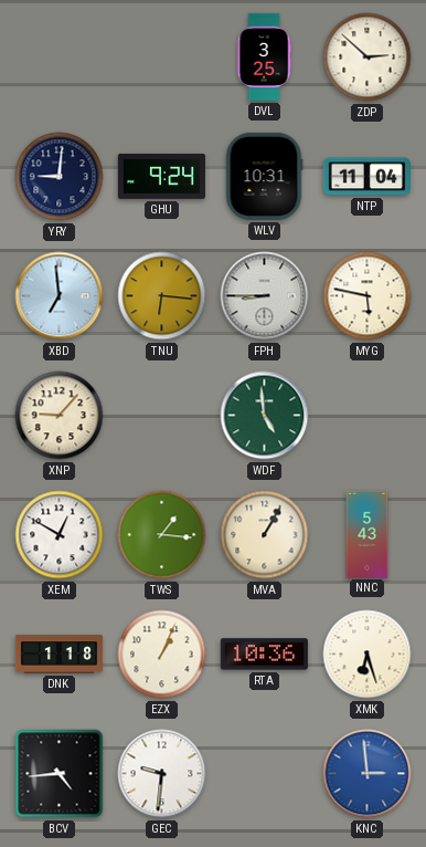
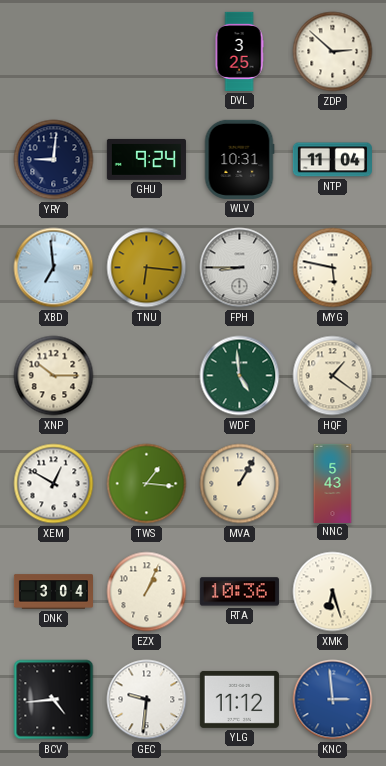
XNP: 9:07 -> 10:15 (54, 376)
HQF: none -> 1:21 (333, 376)
DNK: 1:18 -> 3:04 (53, 592)
YLG: none -> 11:12 (239, 699)
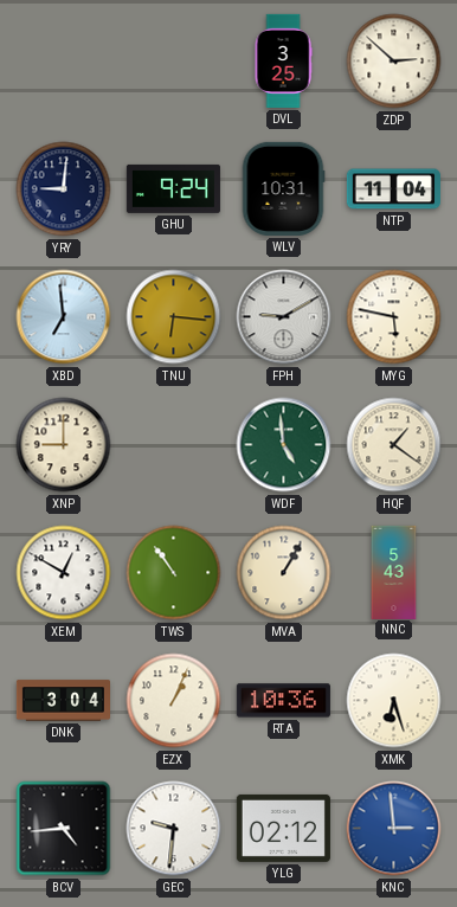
FPH: 8:45 -> 9:10 (284, 317)
XNP: 10:15 -> 9:00 (64, 445)
TWS: 1:16 -> 10:54 (174, 573)
YLG: 11:12 -> 02:12 (283, 828)
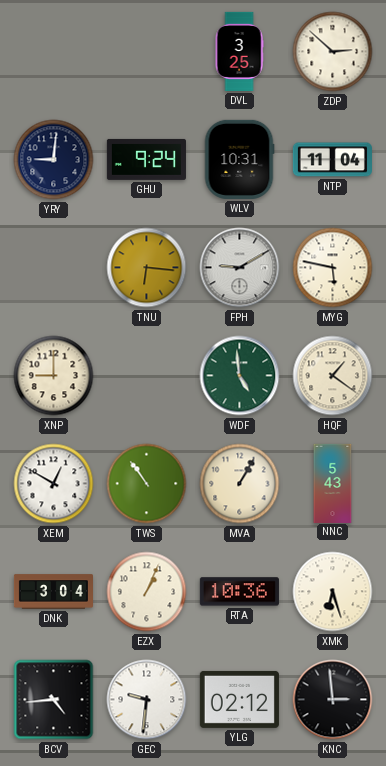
XBD: 6:59 -> none (64, 317)
KNC dial: blue -> black (333, 700)
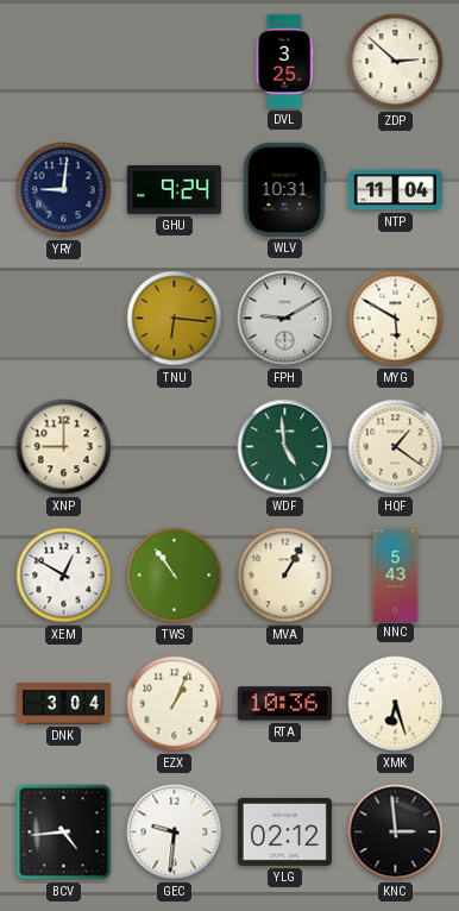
MYG: 5:47 -> 5:50 (396, 319)
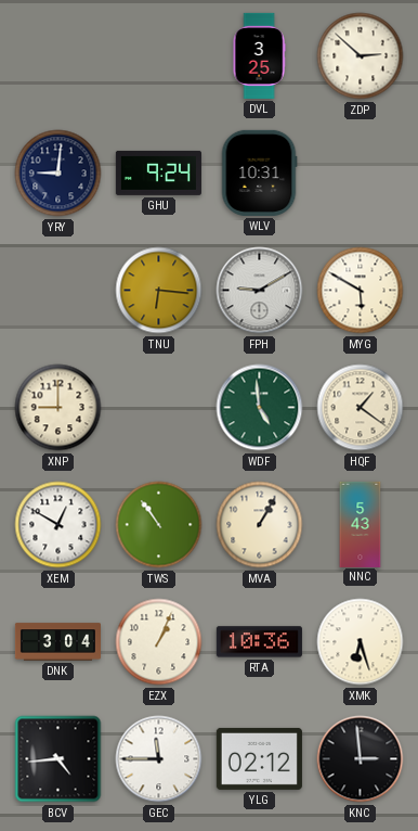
NTP: 11:04 -> none (395, 190)
GEC: 9:31 -> 11:45 (159, 759)
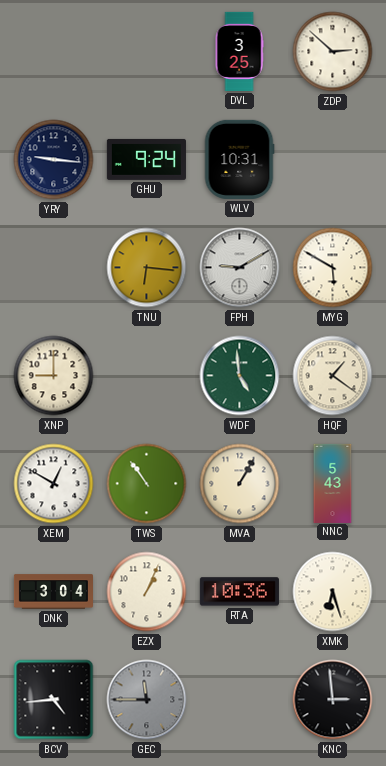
YRY: 9:01 -> 9:16 (54, 160)
GEC dial: white -> grey (147, 700)
YLG: 02:12 -> none (259, 758)
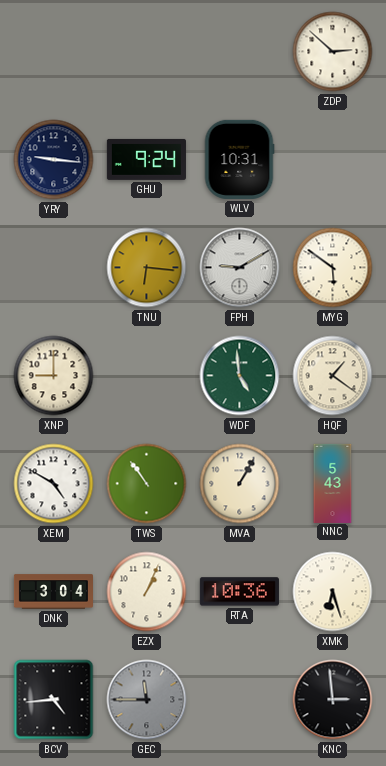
DVL: 3:25 -> none (239, 51)
MYG: 5:50 -> 5:51 (333, 268)
XEM: 12:50 -> 4:50 (54, 484)
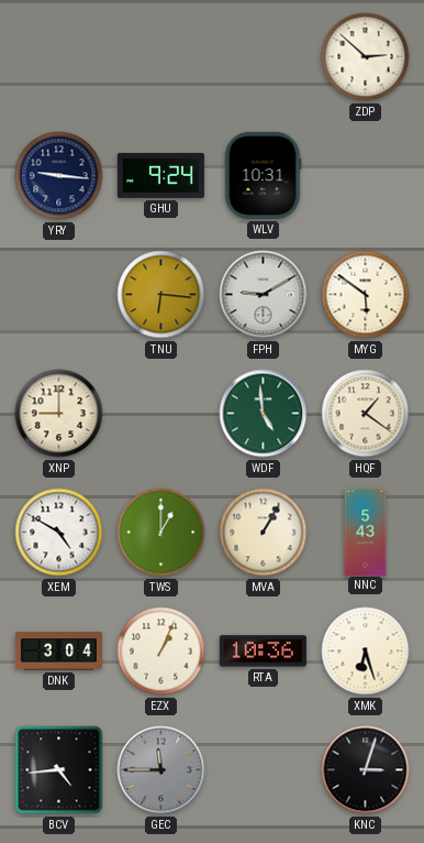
TWS: 10:54 -> 1:00 (161, 533)
KNC: 2:59 -> 3:03 (366, 770)
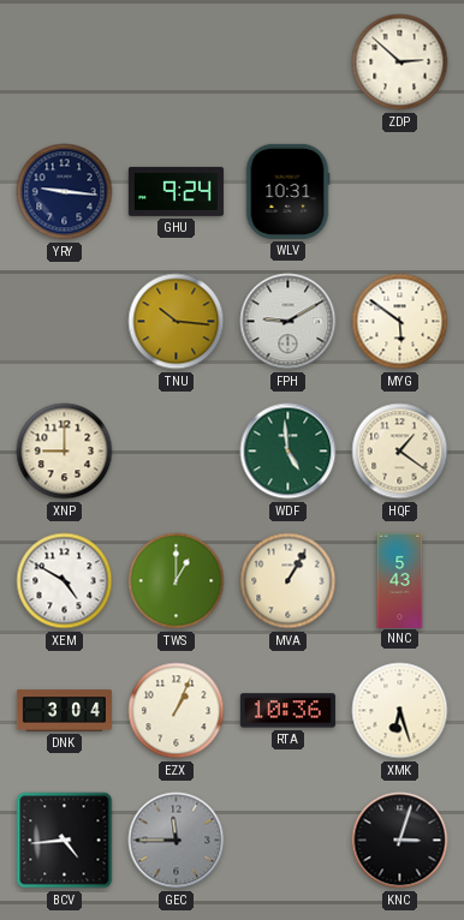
TNU: 6:16 -> 10:16 (177, 322)
